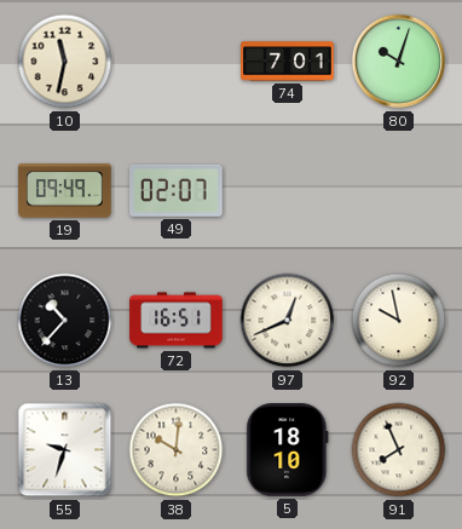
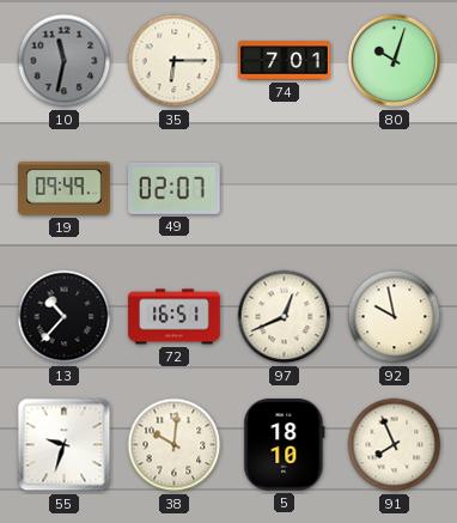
10 dial: cream -> grey (65, 61)
35: none -> 6:15 (175, 61)
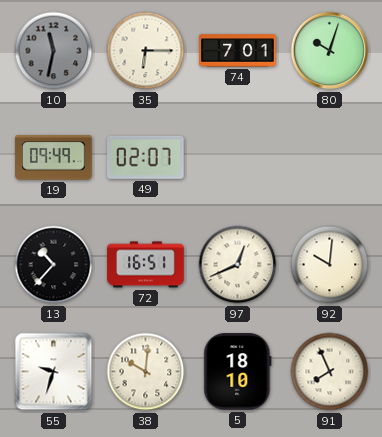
92: 9:58 -> 10:01 (330, 265)
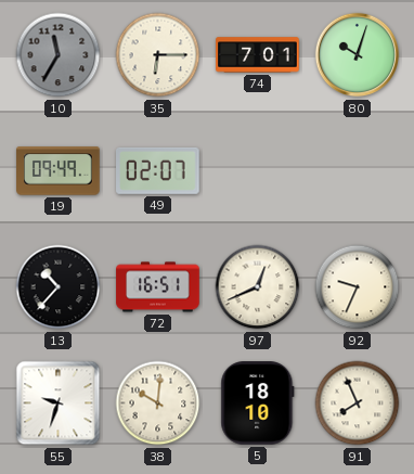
10: 11:32 -> 11:35 (59, 55)
92: 10:01 -> 9:34 (358, 287)
